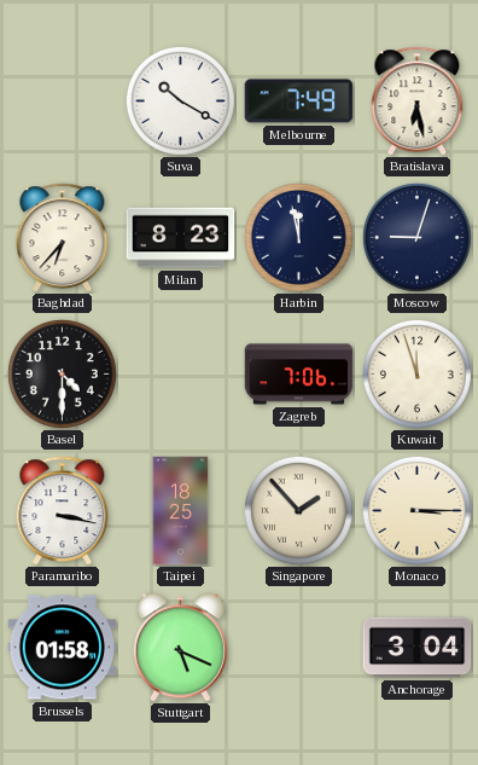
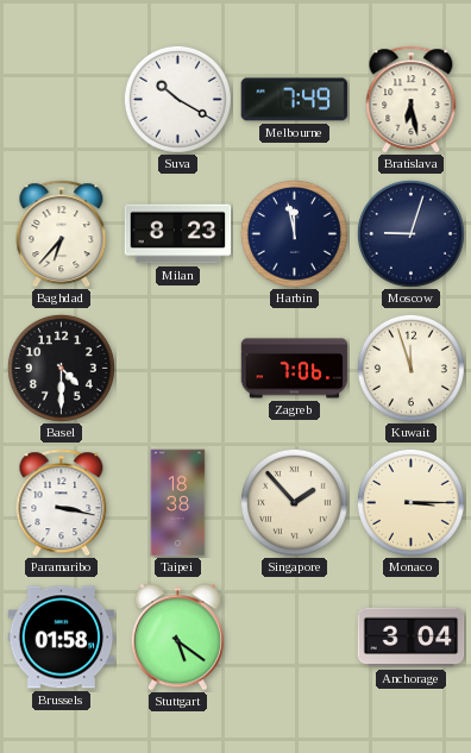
Taipei: 18:25 -> 18:38 (178, 503)
Stuttgart: 5:19 -> 5:21 (177, 638)
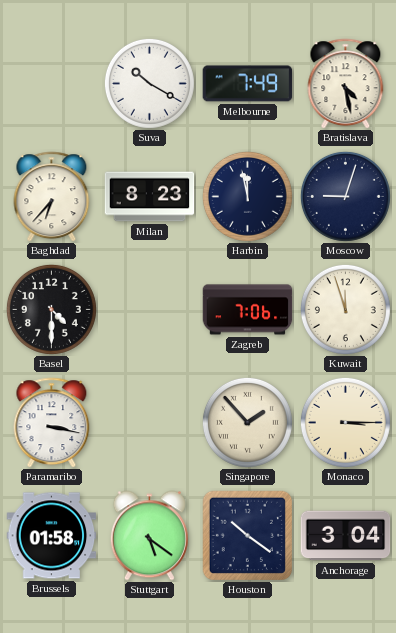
Bratislava: 6:28 -> 4:28 (346, 84)
Taipei: 18:38 -> none (178, 503)
Houston: none -> 10:21 (247, 535)
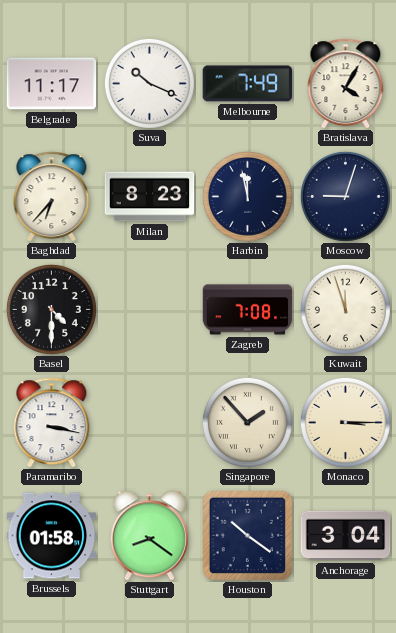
Belgrade: none -> 11:17 (52, 84)
Suva: 10:20 -> 10:19 (149, 83)
Bratislava: 4:28 -> 4:05 (346, 84)
Zagreb: 7:06 -> 7:08 (248, 310)
Stuttgart: 5:21 -> 8:21 (149, 536)
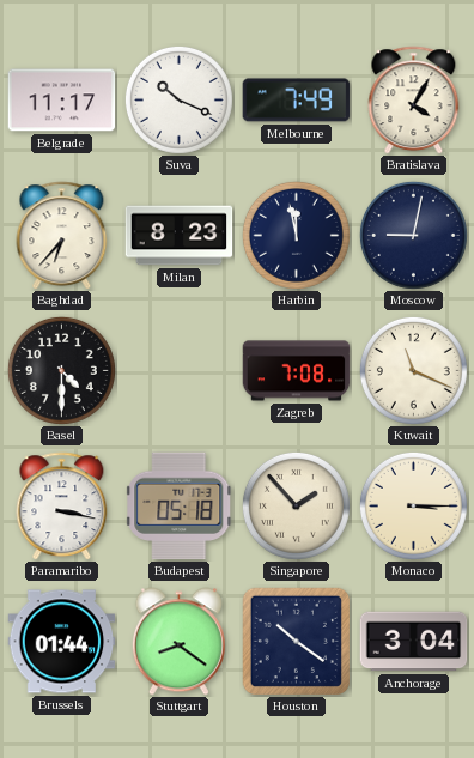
Moscow: 9:03 -> 9:02 (413, 235)
Kuwait: 11:57 -> 11:19 (413, 370)
Budapest: none -> 05:18 (180, 507)
Brussels: 01:58 -> 01:44 (62, 642)
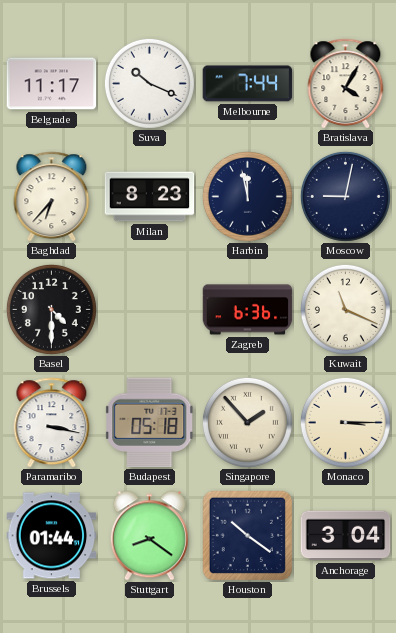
Melbourne: 7:49 -> 7:44 (248, 84)
Zagreb: 7:08 -> 6:36 (248, 310)
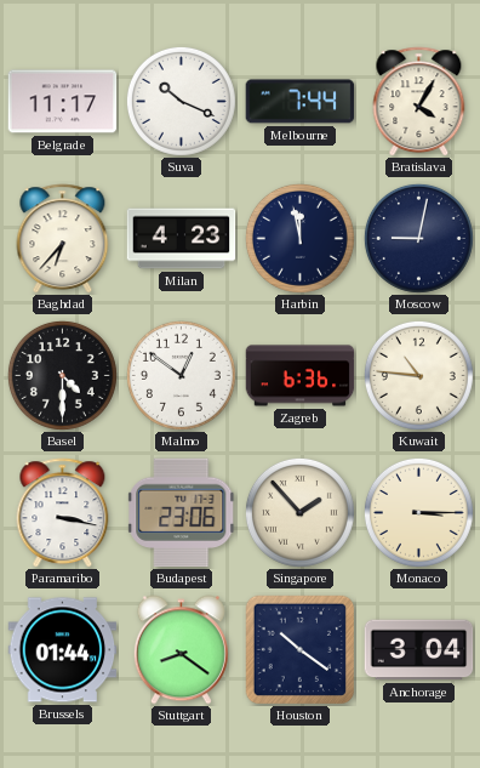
Milan: 8:23 -> 4:23 (182, 239)
Malmo: none -> 12:51 (181, 375)
Kuwait: 11:19 -> 10:46 (418, 375)
Budapest: 05:18 -> 23:06 (182, 513)
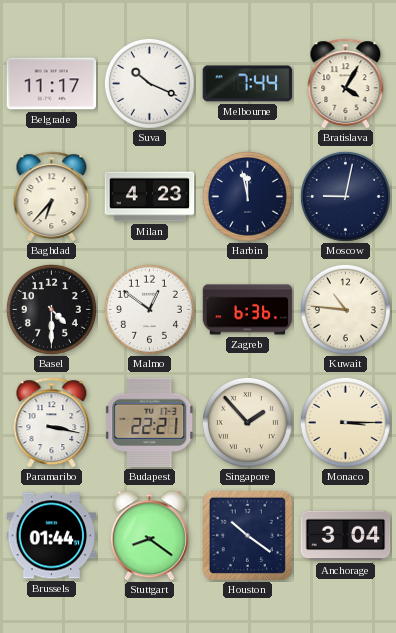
Budapest: 23:06 -> 22:21 (150, 423)
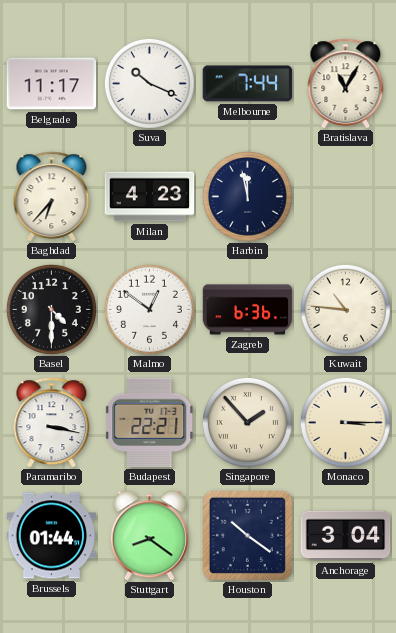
Bratislava: 4:05 -> 11:05 (346, 84)
Moscow: 9:02 -> none (345, 196)
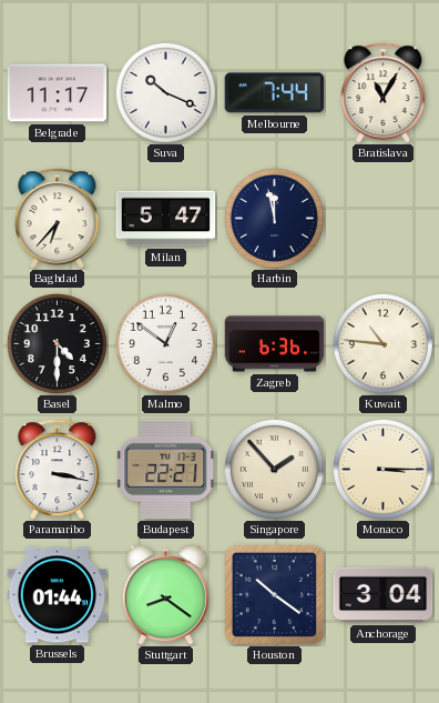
Milan: 4:23 -> 5:47 (166, 219)
